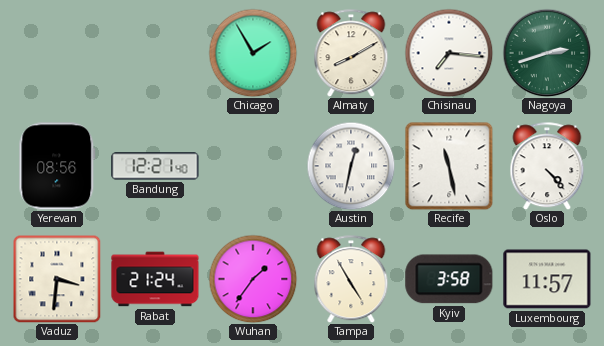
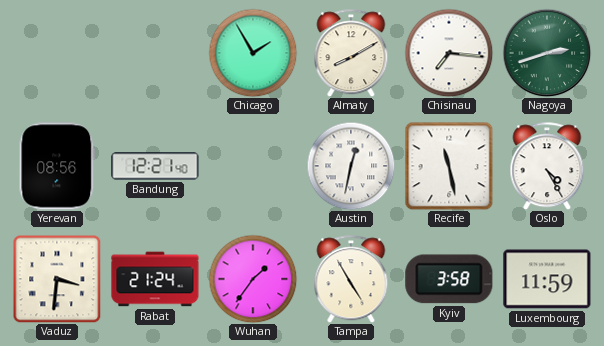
Oslo: 4:23 -> 4:25 (547, 166)
Luxembourg: 11:57 -> 11:59 (547, 279)
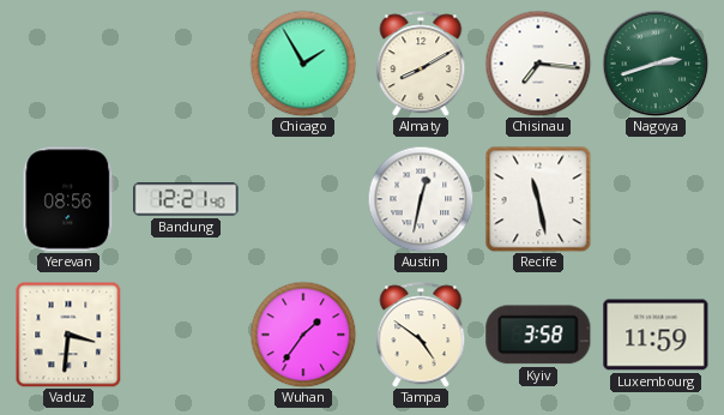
Oslo: 4:25 -> none (547, 166)
Rabat: 21:24 -> none (155, 279)
Tampa: 4:55 -> 4:51 (421, 335)
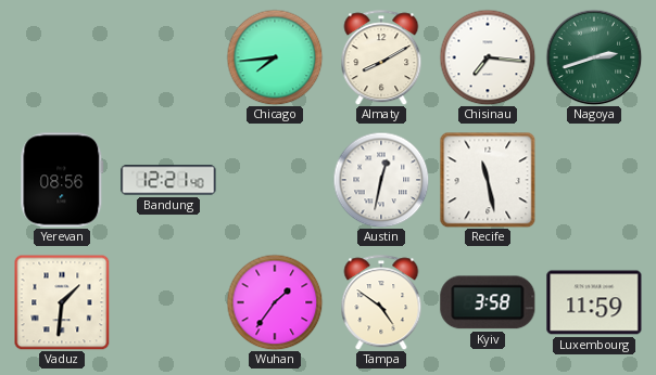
Chicago: 1:55 -> 7:44 (275, 57)
Vaduz: 3:31 -> 1:31 (62, 302)
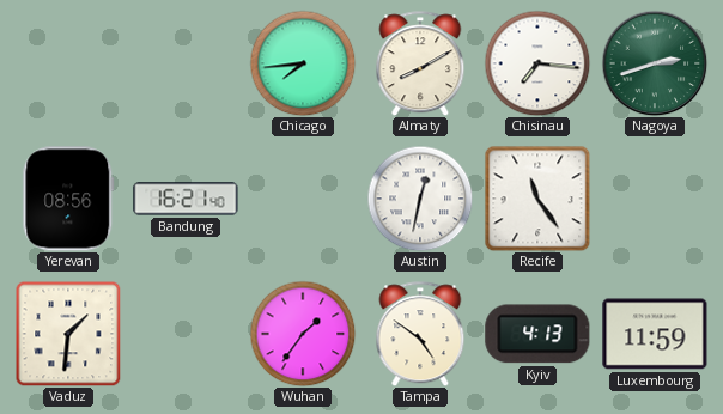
Bandung: 12:21 -> 16:21 (186, 199)
Recife: 11:28 -> 11:24 (537, 199)
Kyiv: 3:58 -> 4:13 (537, 334)
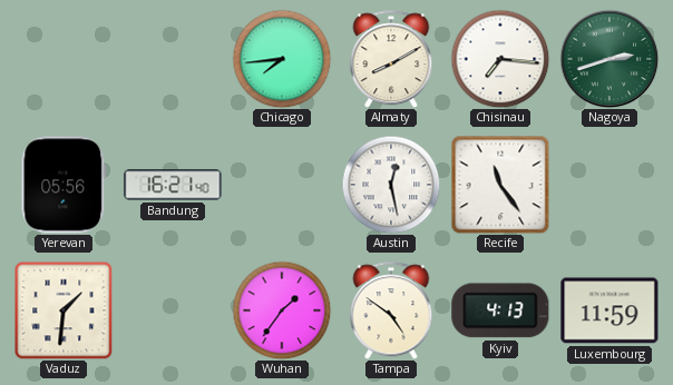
Yerevan: 08:56 -> 05:56 (64, 185)
Austin: 12:32 -> 12:28 (391, 185)
